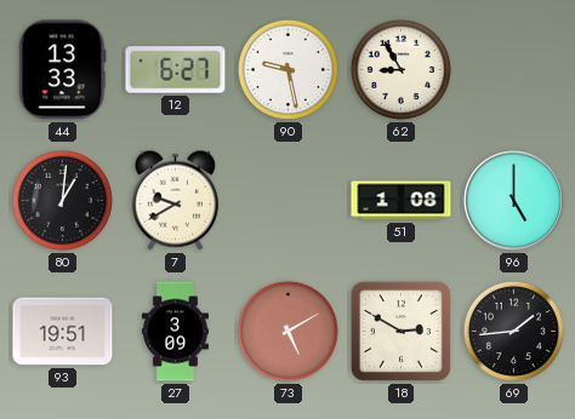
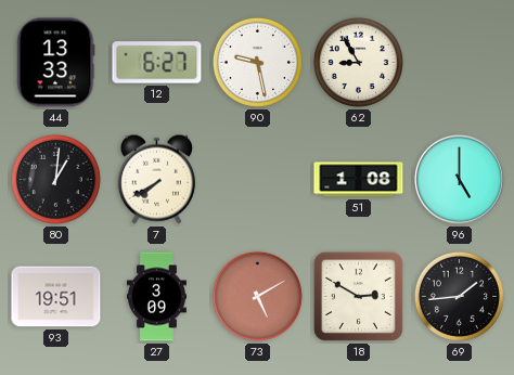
7: 9:40 -> 7:40 (156, 179)
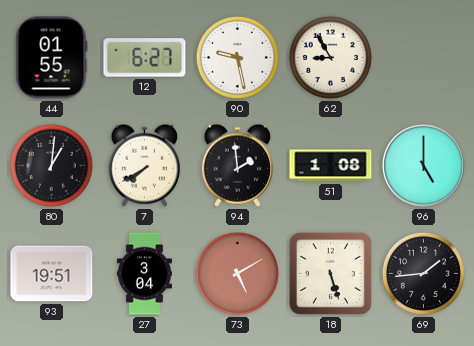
44: 13:33 -> 01:55 (52, 58)
94: none -> 1:59 (237, 165)
27: 3:09 -> 3:04 (144, 274)
18: 2:50 -> 5:27 (330, 273)
